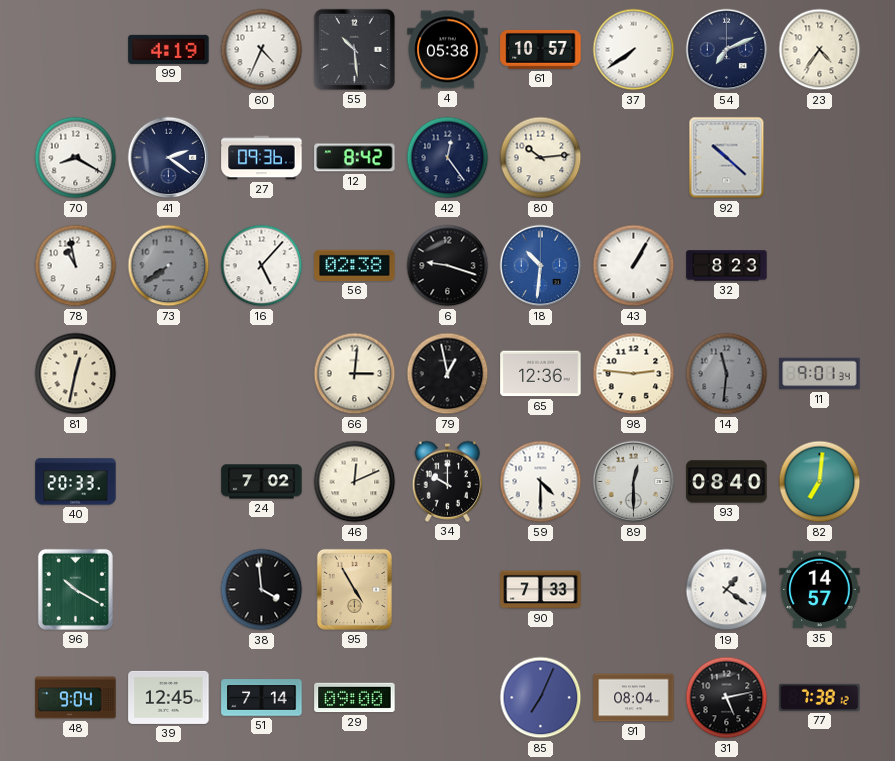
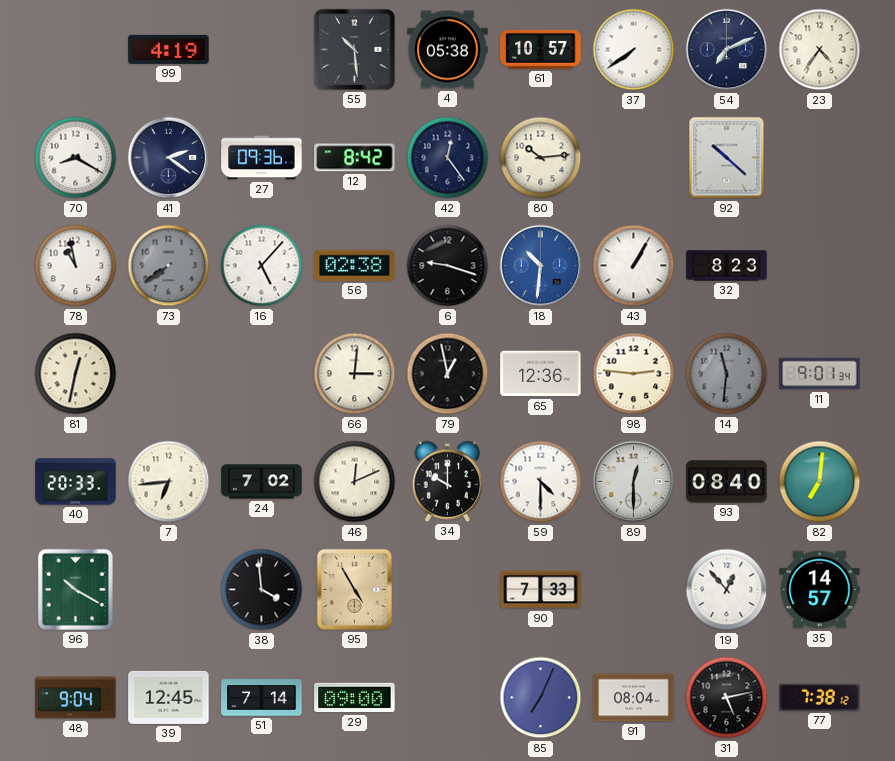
60: 4:34 -> none (262, 50)
7: none -> 6:44 (169, 482)
19: 1:21 -> 12:53 (727, 590)
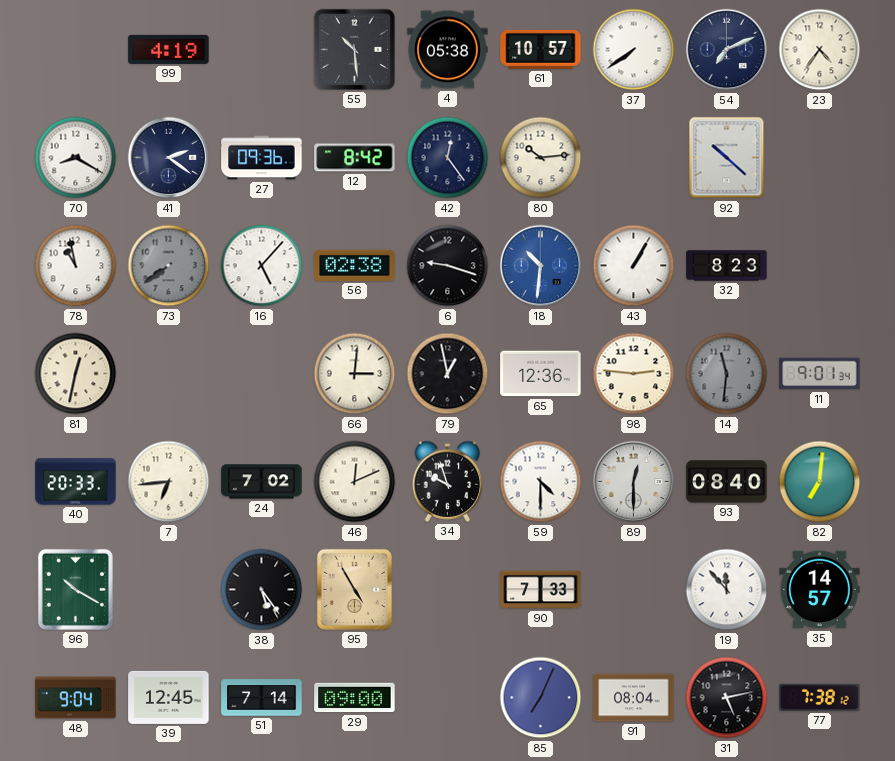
34: 10:00 -> 9:57 (448, 481)
38: 3:59 -> 5:24 (262, 590)
19: 12:53 -> 11:53 (727, 590)
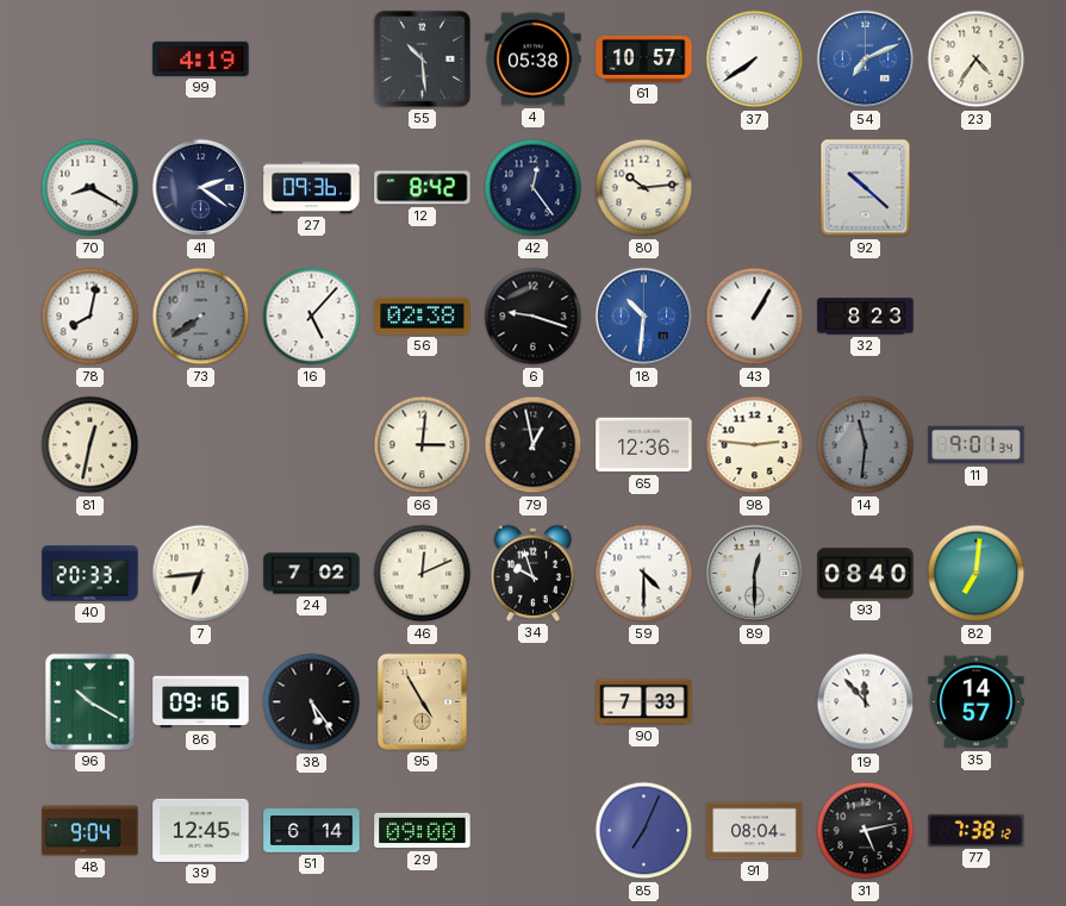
54 dial: navy -> blue (866, 60)
78: 10:58 -> 8:02 (91, 317)
86: none -> 09:16 (201, 702)
51: 7:14 -> 6:14 (312, 831)
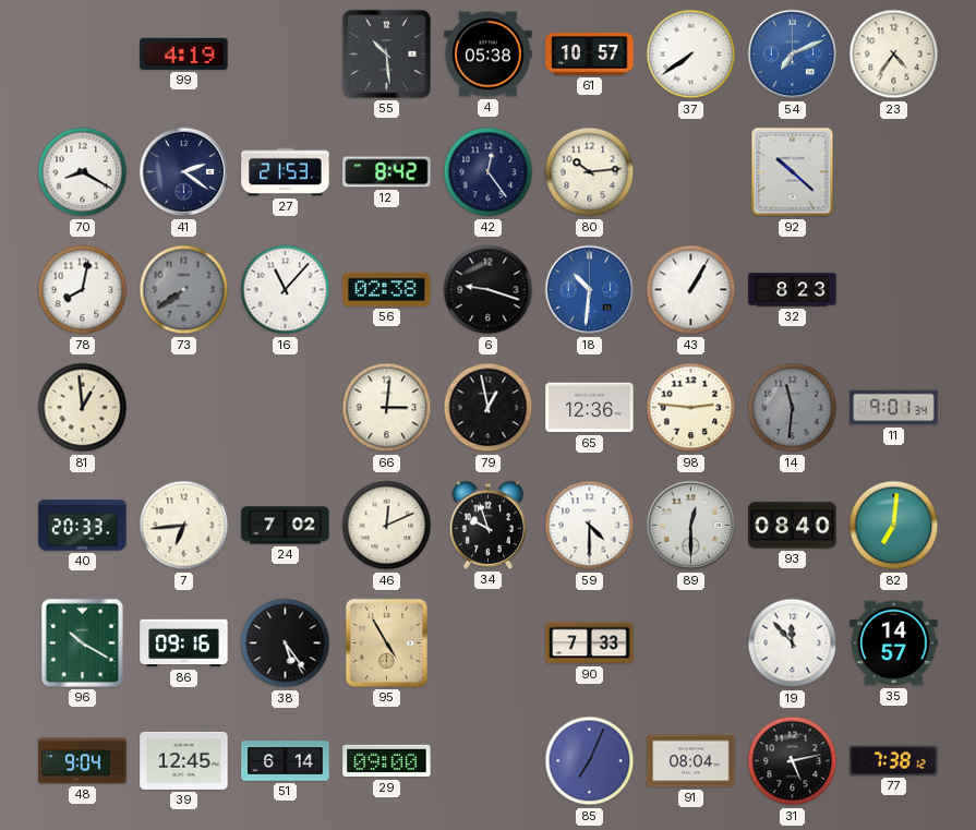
27: 09:36 -> 21:53 (286, 172)
16: 5:07 -> 11:07 (286, 290)
81: 12:32 -> 12:59 (83, 408)
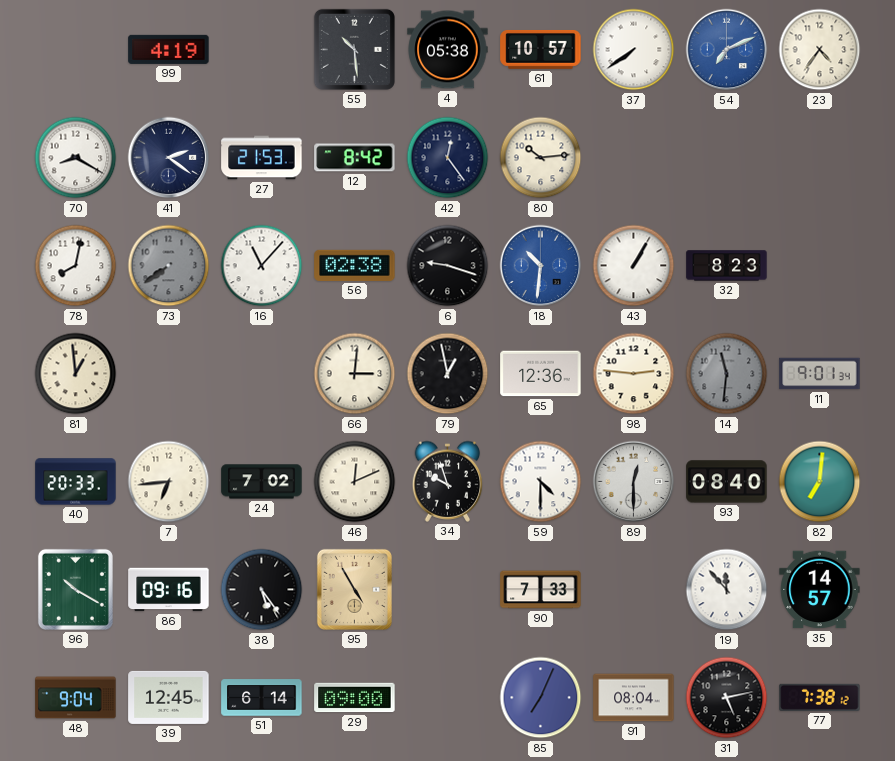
92: 10:22 -> none (793, 172)
